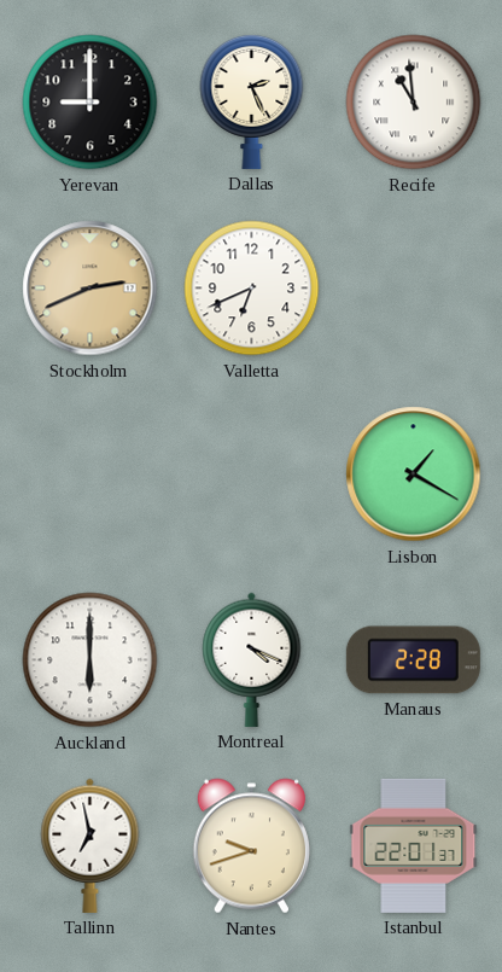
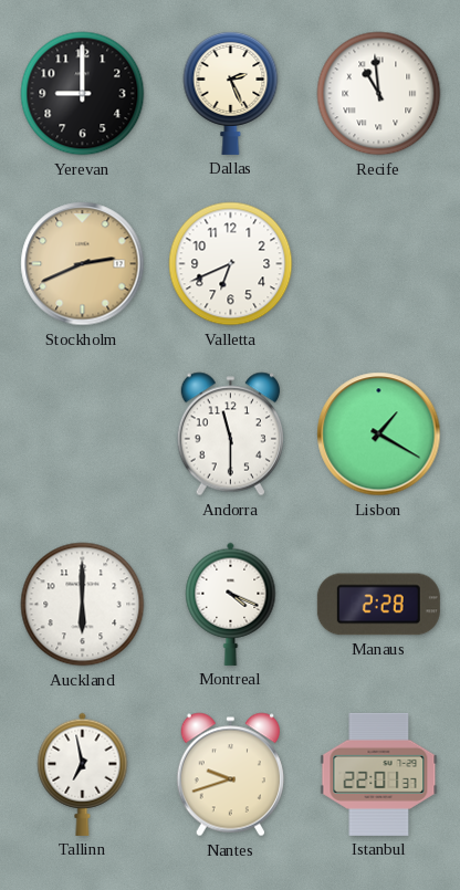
Andorra: none -> 11:30 (230, 434)
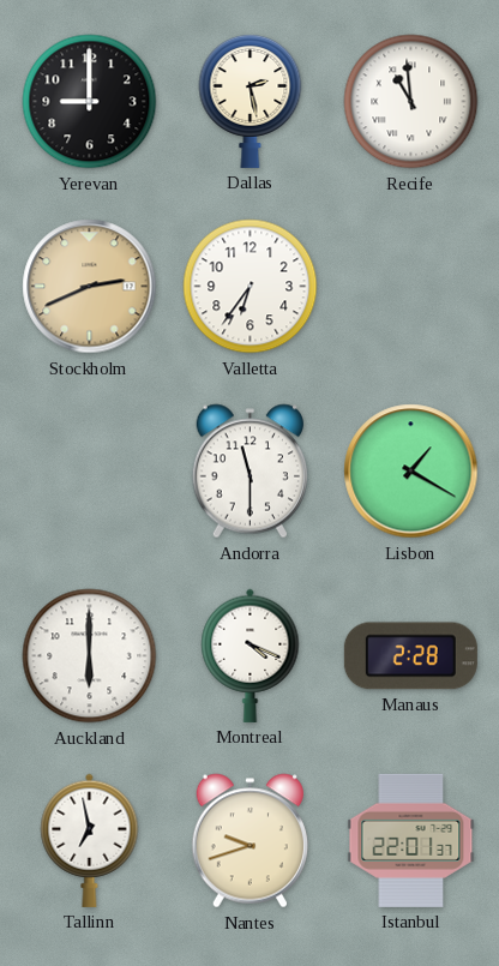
Dallas: 2:26 -> 2:28 (251, 101)
Valletta: 6:41 -> 6:36 (251, 287)
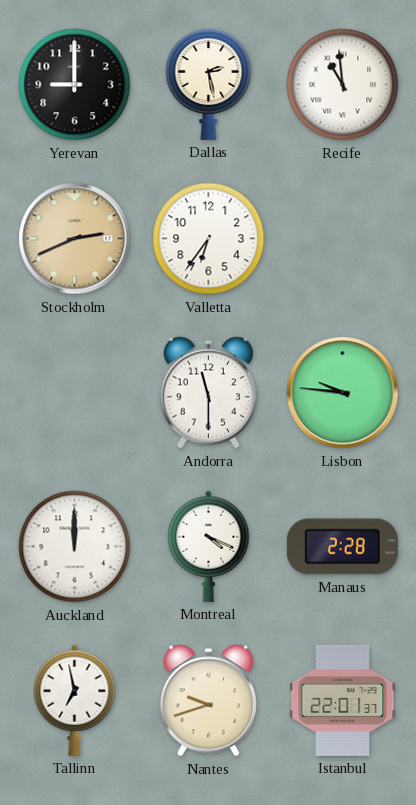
Lisbon: 1:20 -> 9:46 (343, 393)
Auckland: 6:00 -> 12:00 (75, 547)
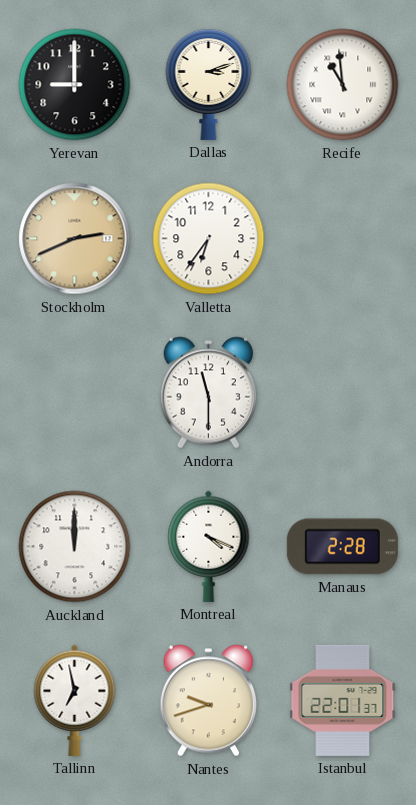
Dallas: 2:28 -> 3:12 (209, 84)
Lisbon: 9:46 -> none (343, 393)
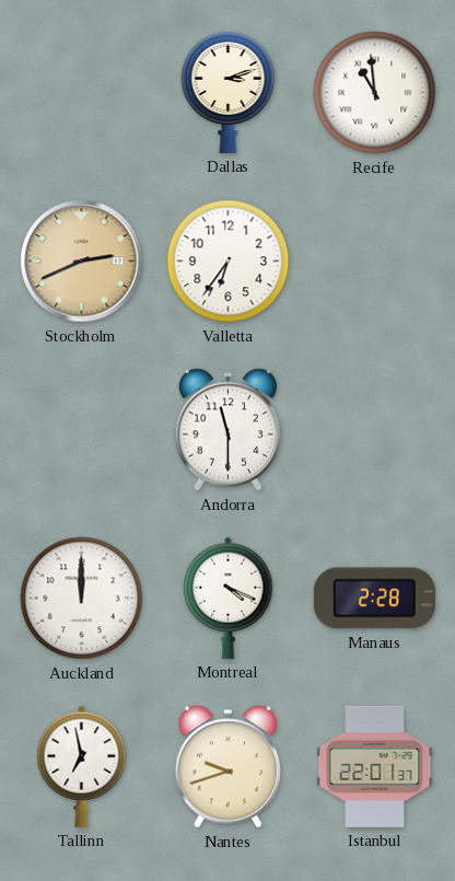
Yerevan: 9:00 -> none (75, 85)
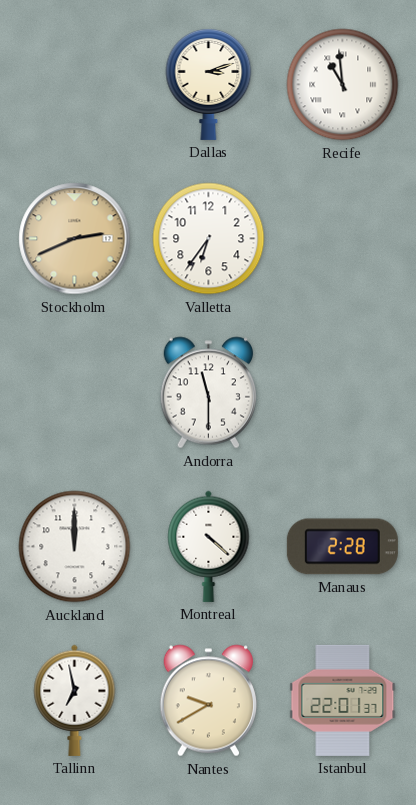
Montreal: 4:19 -> 4:22 (209, 546)
Nantes: 9:42 -> 9:40 (208, 701)
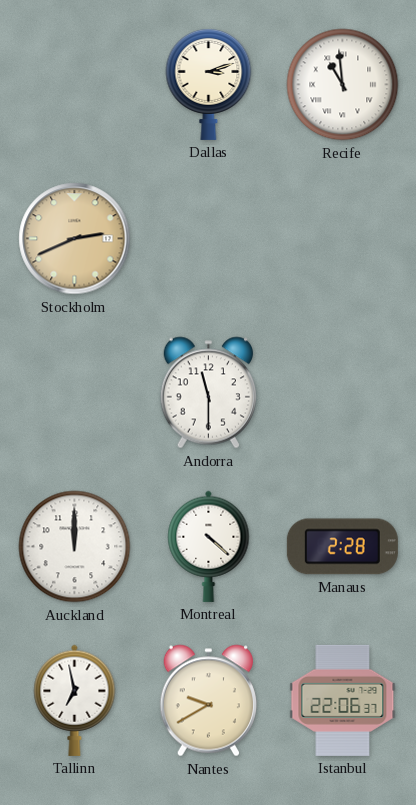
Valletta: 6:36 -> none (209, 239)
Istanbul: 22:01 -> 22:06 (343, 700)
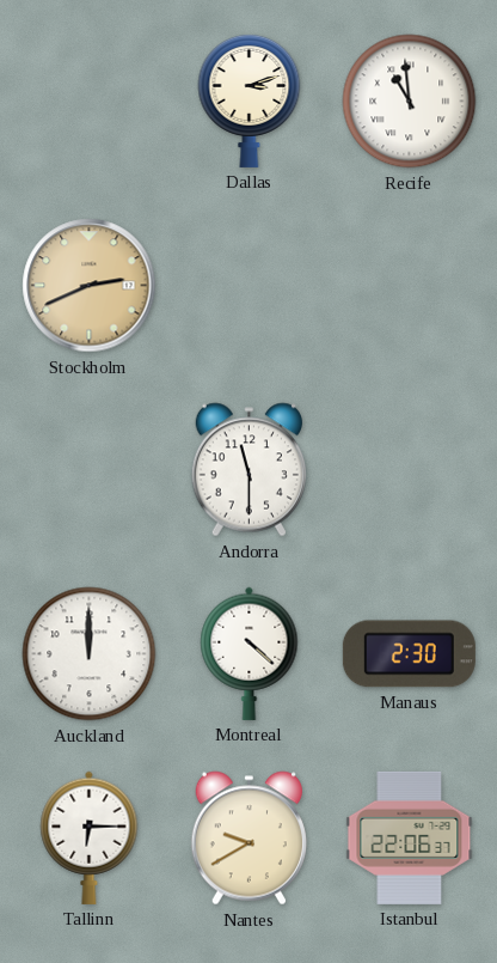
Manaus: 2:28 -> 2:30 (409, 654)
Tallinn: 6:58 -> 6:15 (90, 837)
